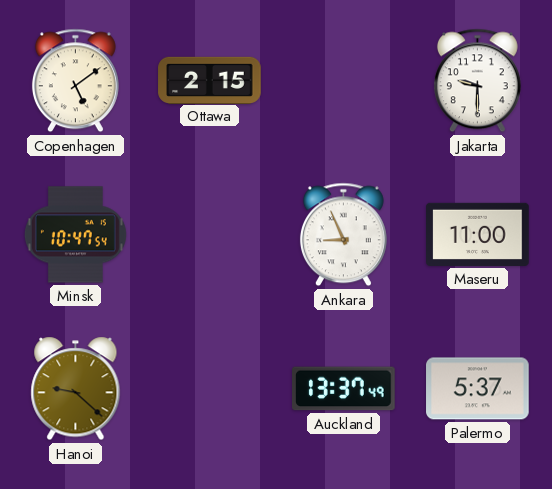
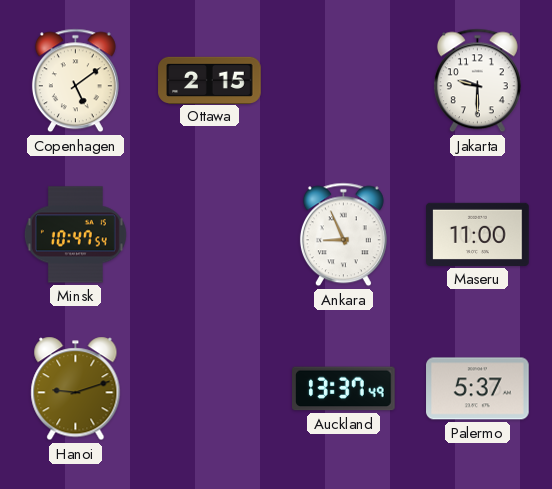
Hanoi: 9:22 -> 9:12 (76, 389)
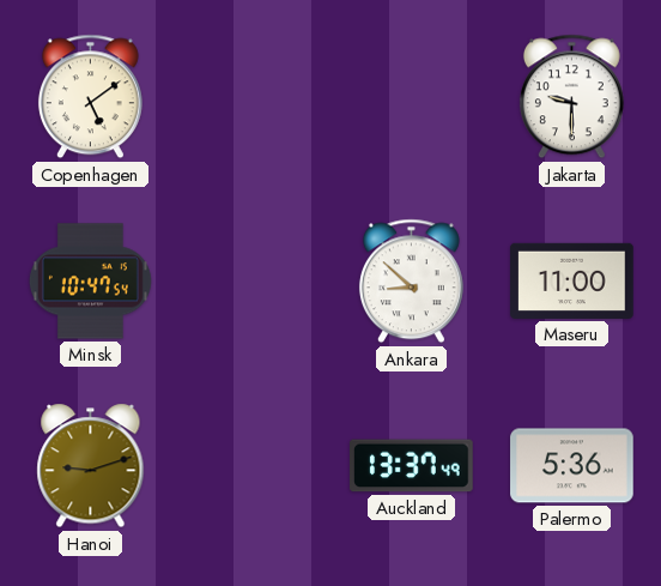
Ottawa: 2:15 -> none (210, 80)
Ankara: 8:56 -> 8:52 (411, 282)
Palermo: 5:37 -> 5:36 (572, 466)
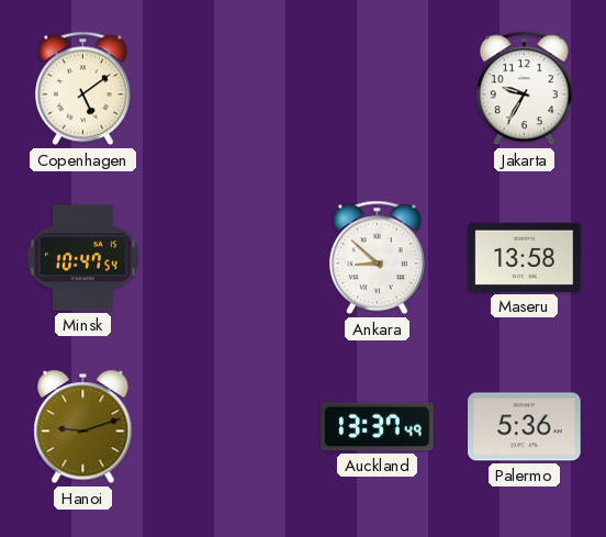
Jakarta: 9:30 -> 9:35 (524, 89)
Maseru: 11:00 -> 13:58 (525, 257)
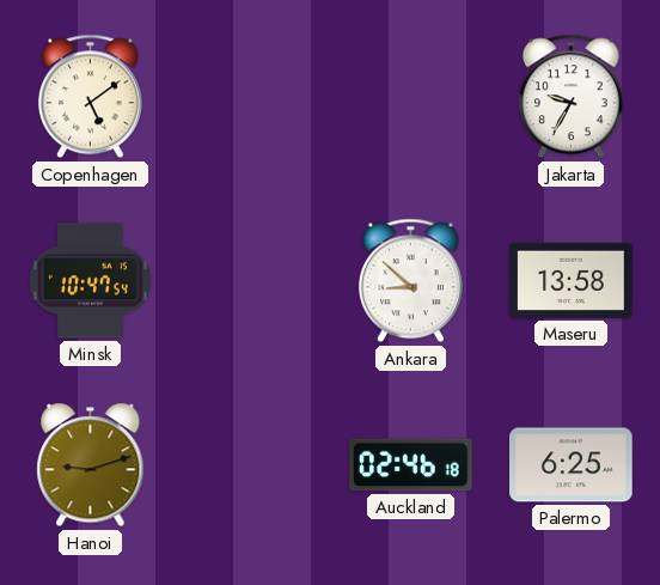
Auckland: 13:37 -> 02:46 (411, 465)
Palermo: 5:36 -> 6:25 (572, 465)
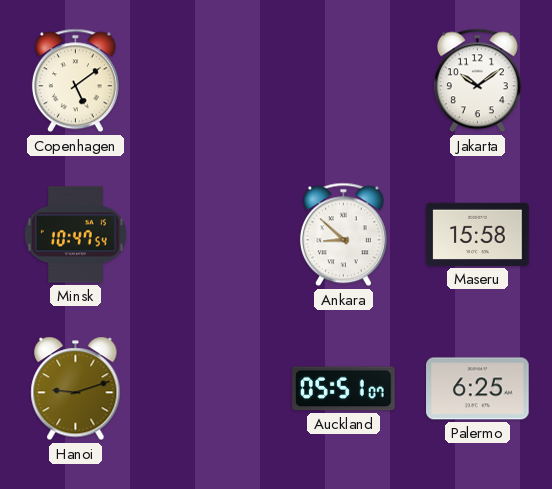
Jakarta: 9:35 -> 10:09 (477, 81)
Maseru: 13:58 -> 15:58 (478, 234)
Auckland: 02:46 -> 05:51 (344, 389)
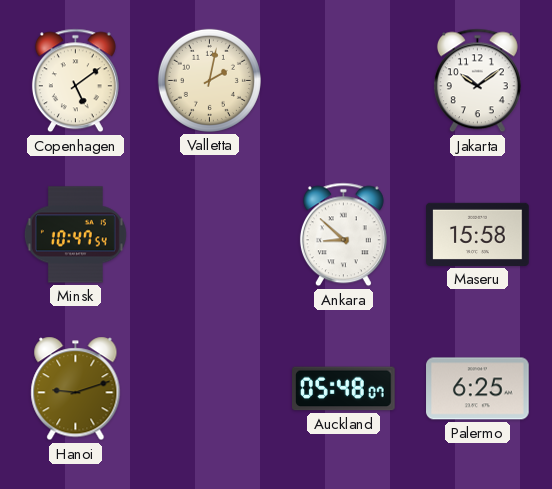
Valletta: none -> 2:02 (209, 80)
Auckland: 05:51 -> 05:48 (344, 389)
